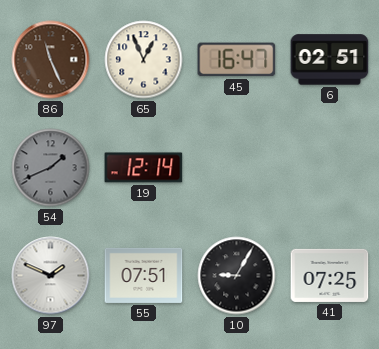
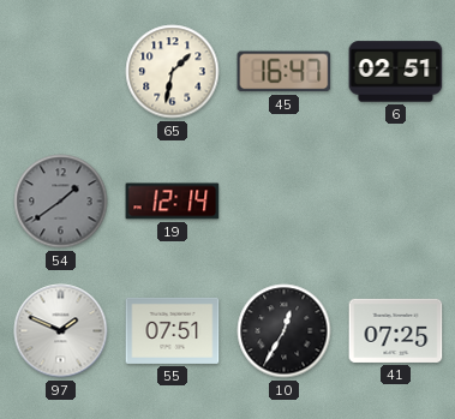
86: 11:26 -> none (51, 60)
65: 12:56 -> 1:32 (173, 72)
54: 1:41 -> 1:39 (61, 202)
10: 9:05 -> 12:35 (285, 331)
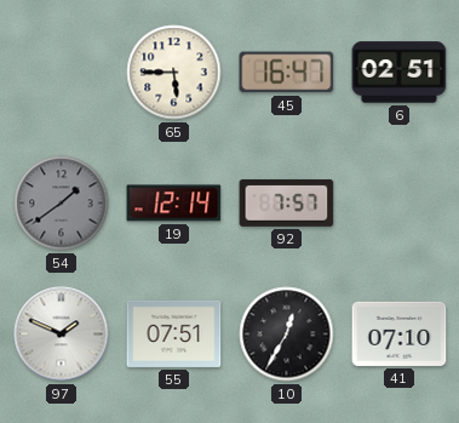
65: 1:32 -> 5:45 (174, 73)
92: none -> 7:57 (287, 202)
41: 07:25 -> 07:10 (400, 333)
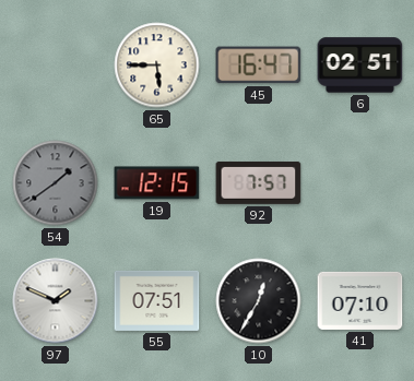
19: 12:14 -> 12:15 (157, 183)
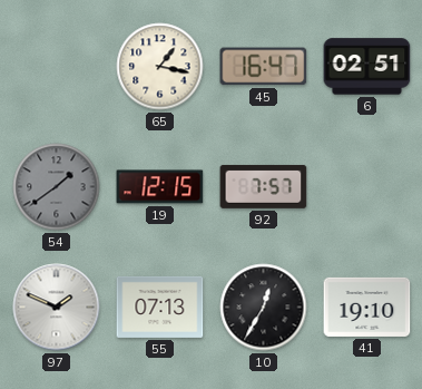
65: 5:45 -> 1:17 (160, 67)
55: 07:51 -> 07:13 (160, 307)
41: 07:10 -> 19:10 (367, 307)
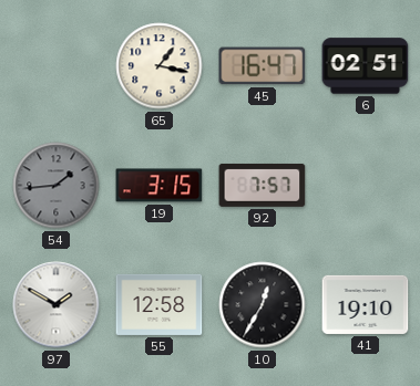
54: 1:39 -> 1:44 (57, 186)
19: 12:15 -> 3:15 (160, 186)
97: 1:49 -> 1:50 (57, 305)
55: 07:13 -> 12:58 (160, 304)
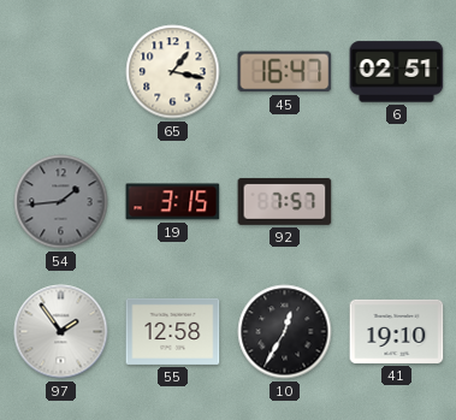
97: 1:50 -> 1:54 (61, 332)
